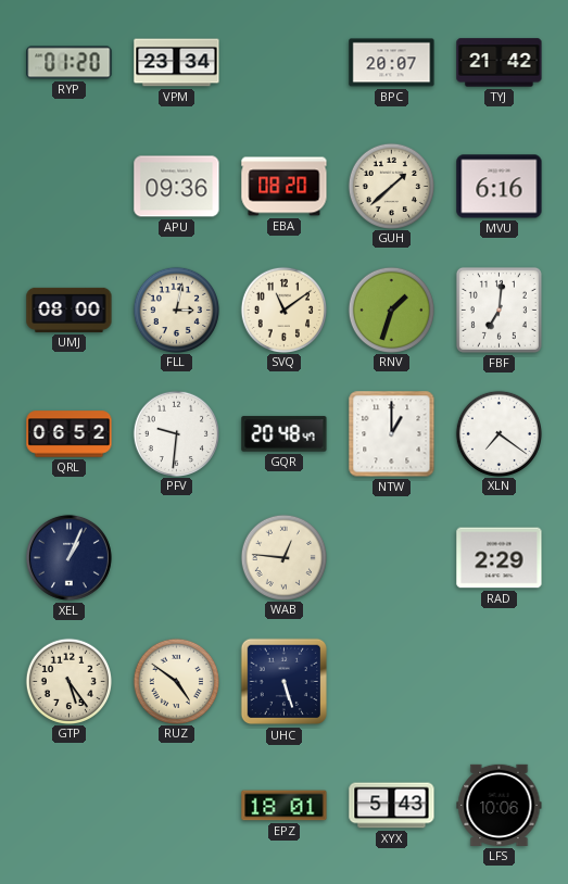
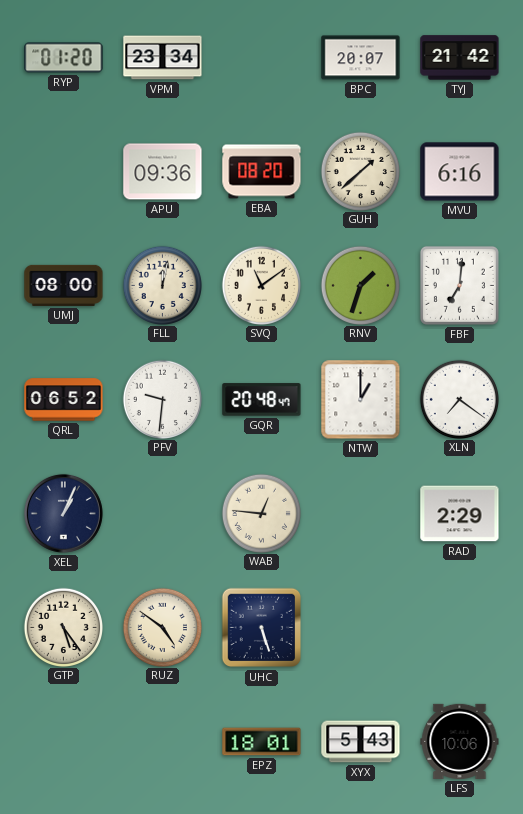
FLL: 3:02 -> 12:02 (162, 285)
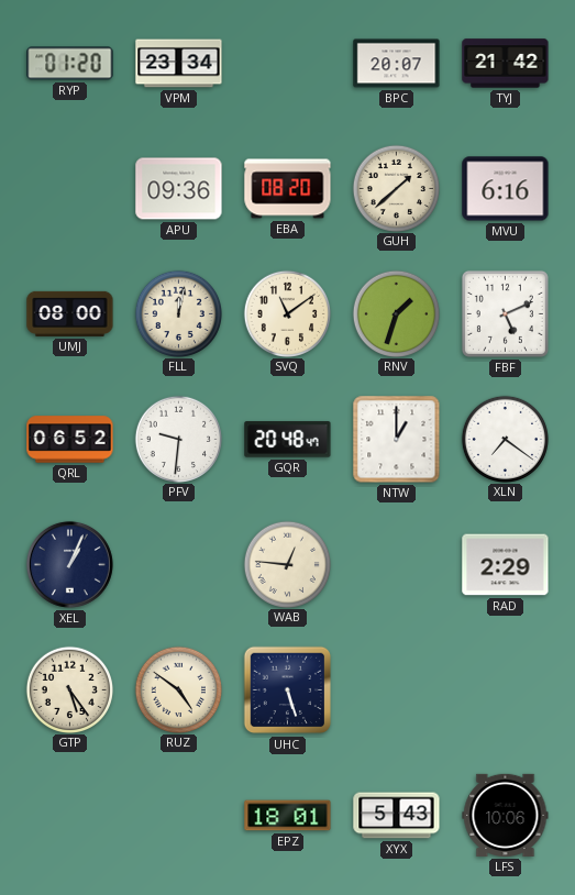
FBF: 7:01 -> 5:11 (505, 313)
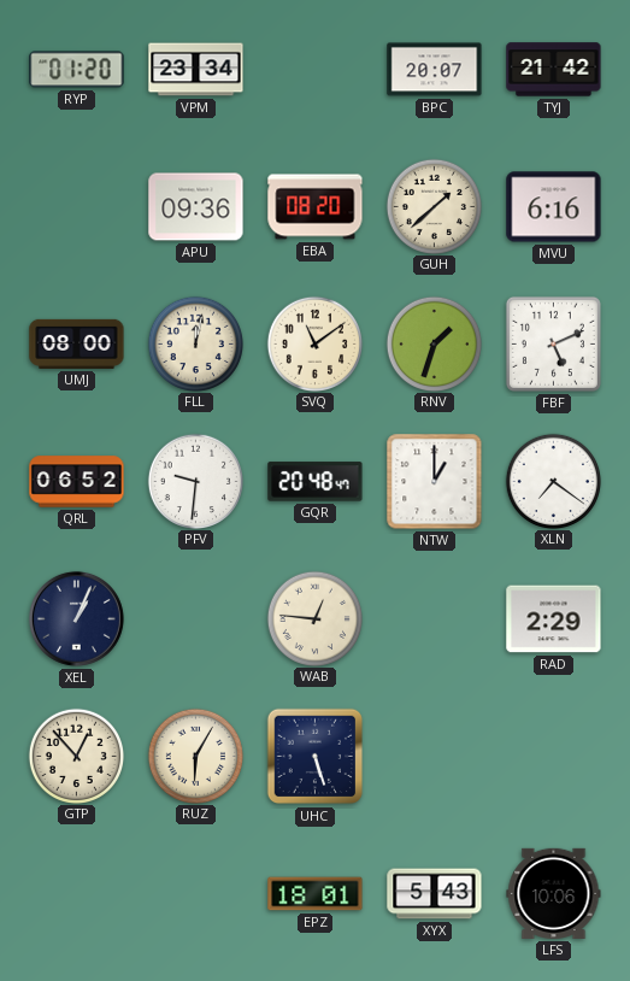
GTP: 5:24 -> 12:53 (76, 756)
RUZ: 4:51 -> 6:05 (195, 756)
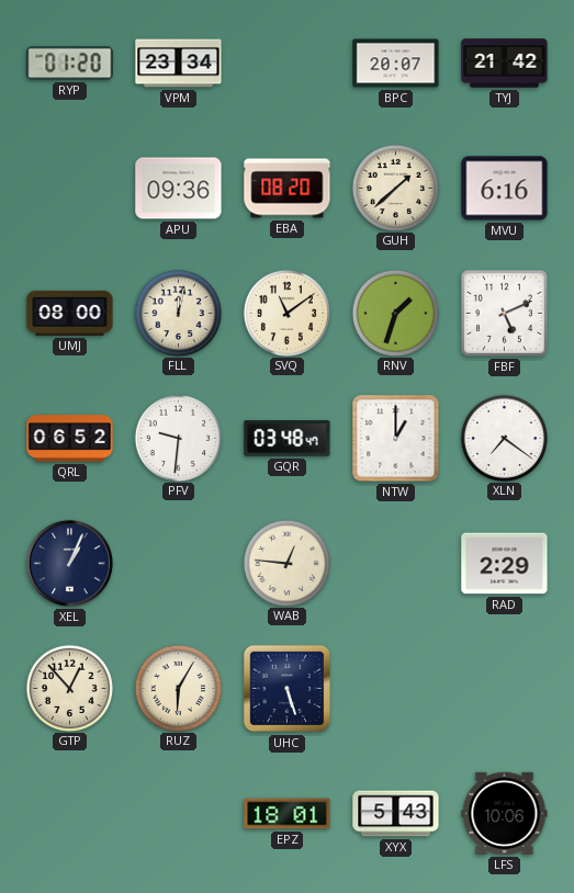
GQR: 20:48 -> 03:48 (288, 439)
